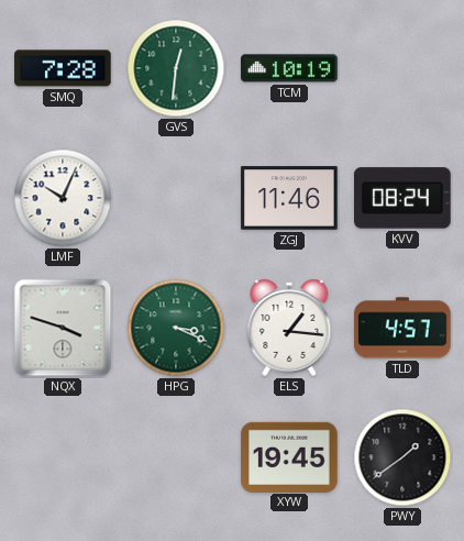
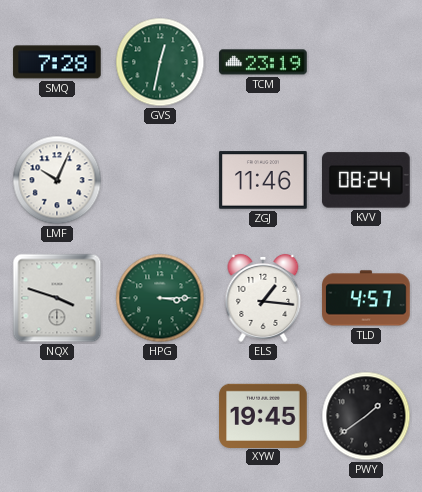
GVS: 12:31 -> 12:32 (160, 62)
TCM: 10:19 -> 23:19 (263, 62)
HPG: 3:19 -> 3:15 (160, 298)
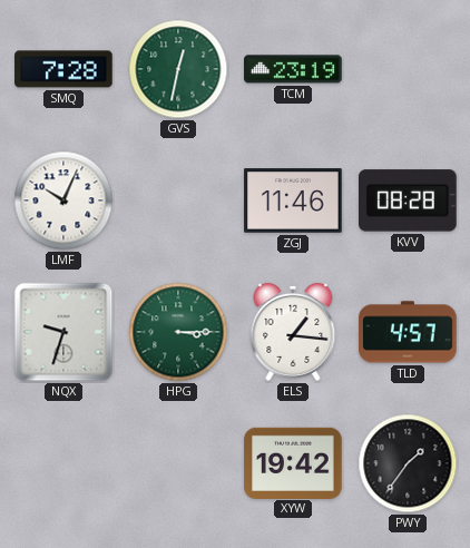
KVV: 08:24 -> 08:28 (409, 200)
NQX: 3:48 -> 9:33 (63, 332)
XYW: 19:45 -> 19:42 (293, 462)
PWY: 1:39 -> 1:36 (408, 463)
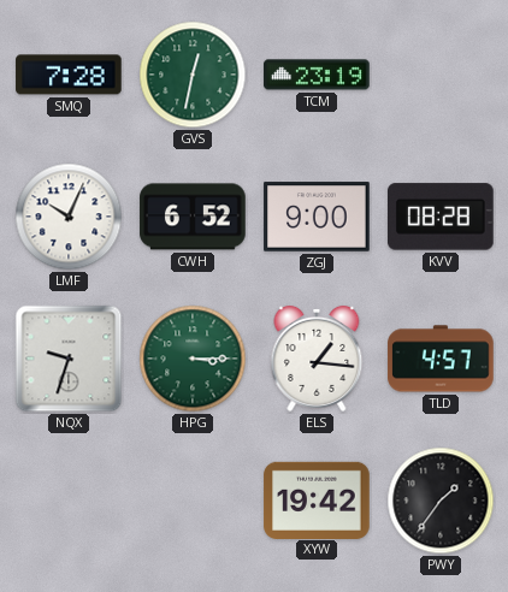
CWH: none -> 6:52 (193, 217)
ZGJ: 11:46 -> 9:00 (317, 217)
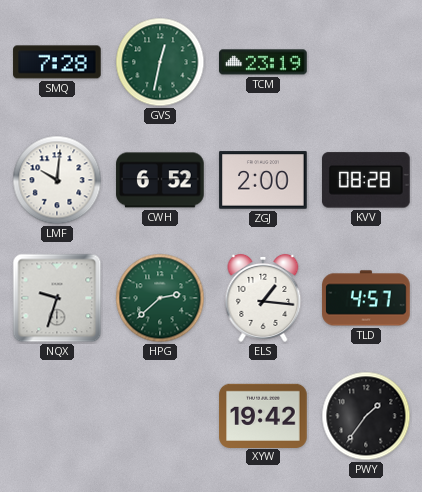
LMF: 10:04 -> 10:01 (57, 180)
ZGJ: 9:00 -> 2:00 (263, 180)
HPG: 3:15 -> 2:38 (160, 298)
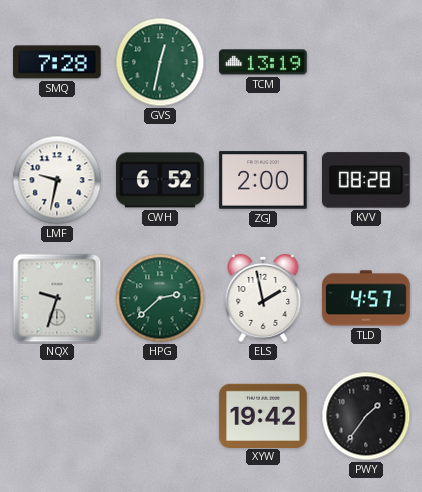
TCM: 23:19 -> 13:19 (263, 62)
LMF: 10:01 -> 9:32 (57, 180)
ELS: 1:16 -> 1:58 (263, 298)
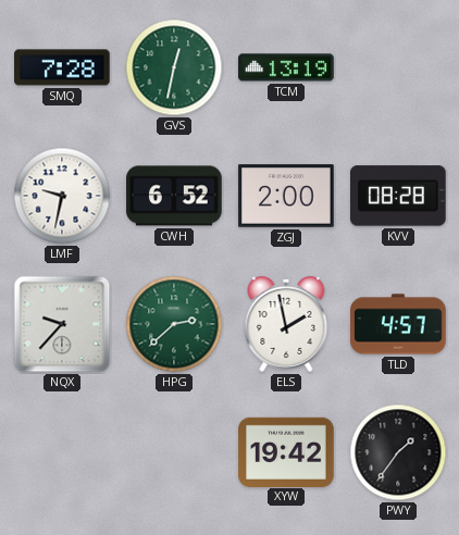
NQX: 9:33 -> 9:37 (62, 324)
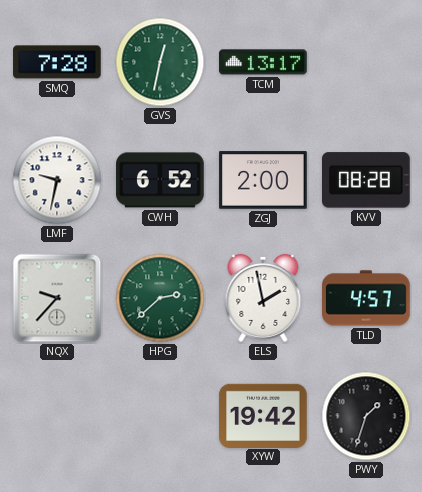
TCM: 13:19 -> 13:17 (263, 62)
PWY: 1:36 -> 1:33 (366, 416)
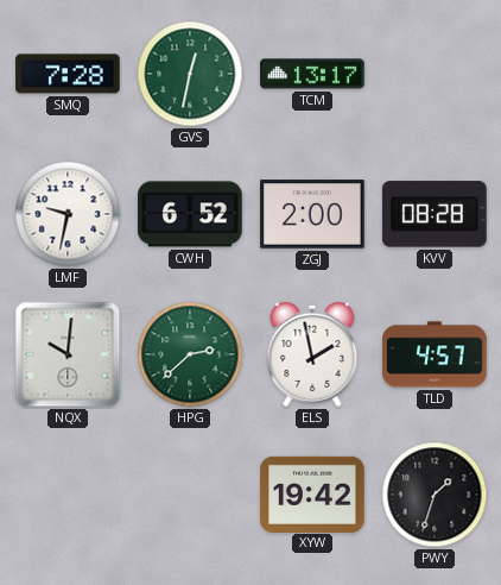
NQX: 9:37 -> 10:01 (68, 354)
